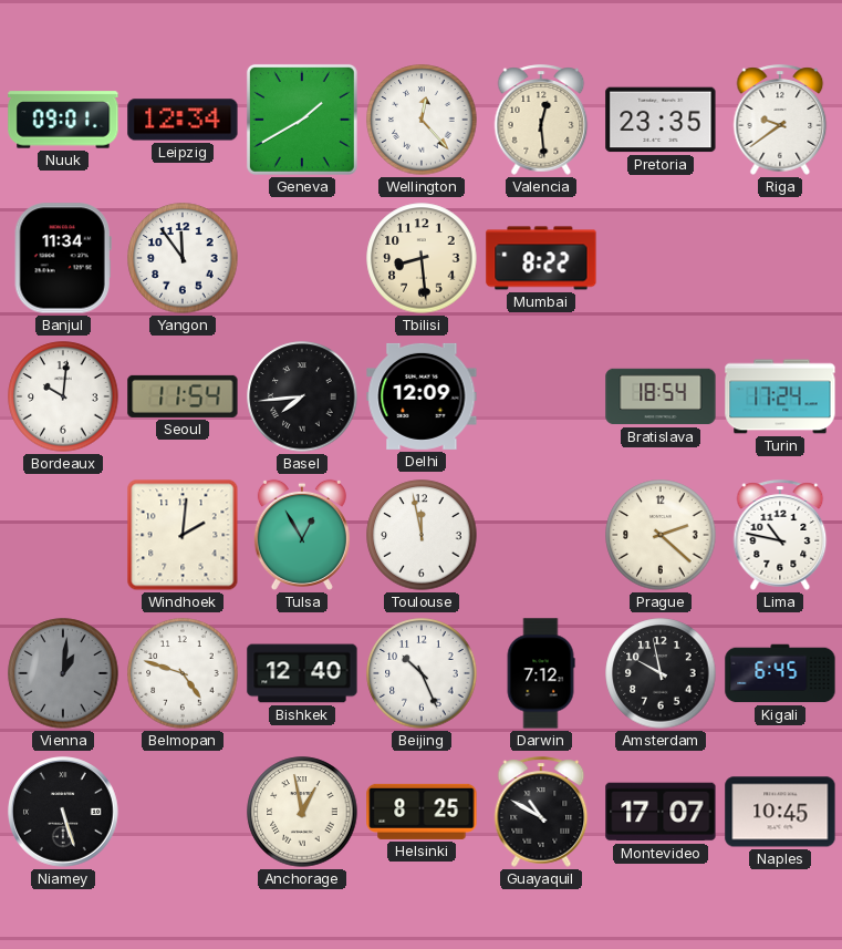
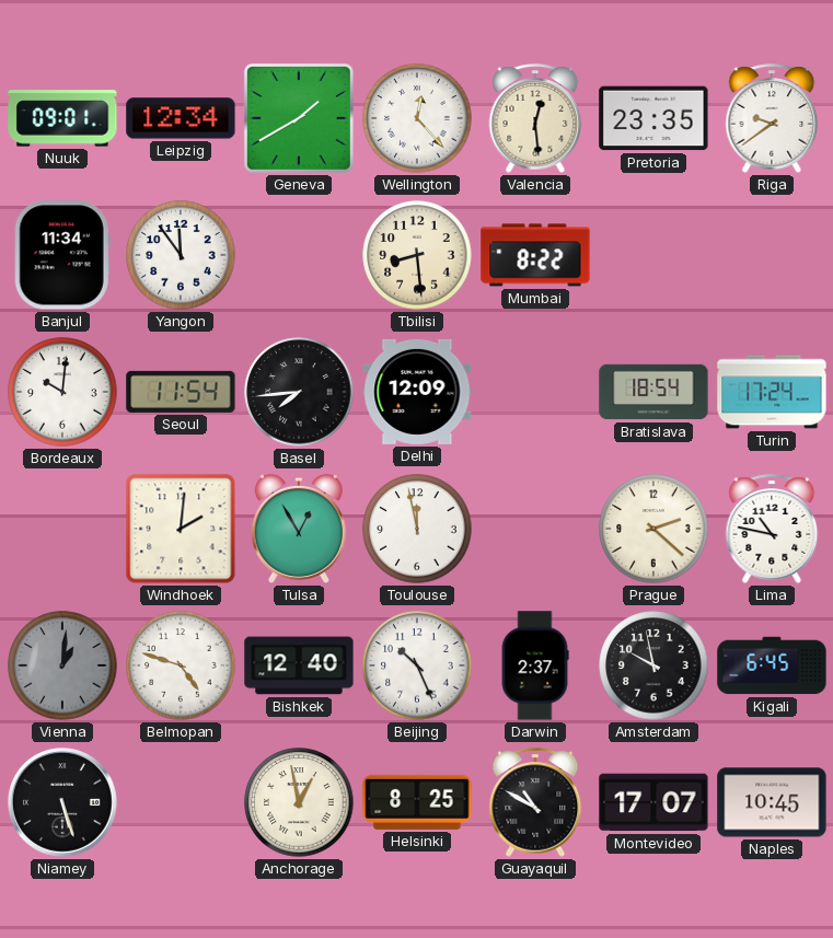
Darwin: 7:12 -> 2:37 (535, 665)
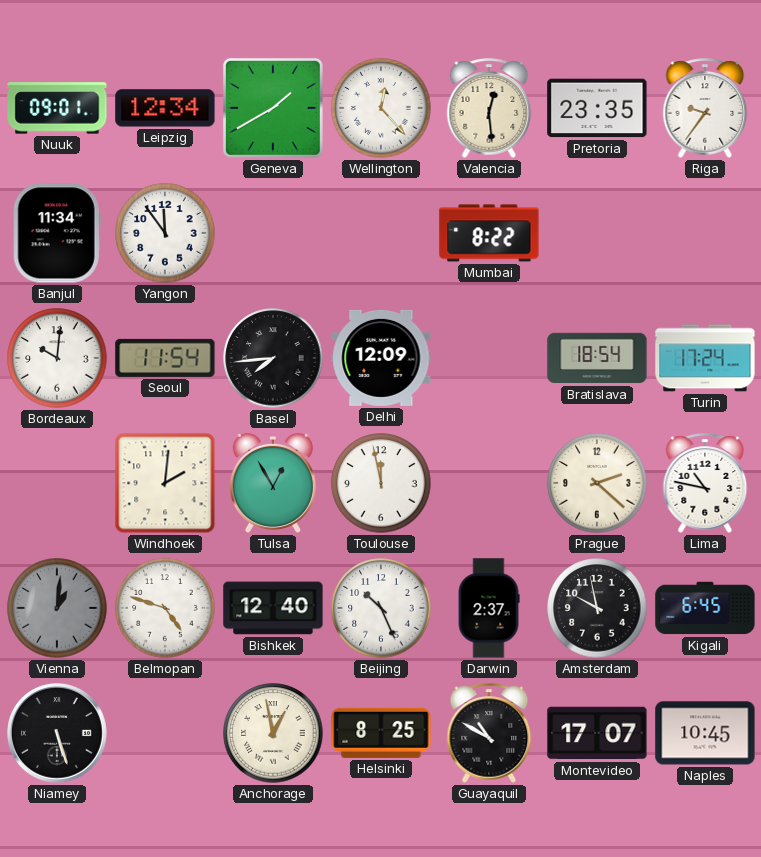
Riga: 9:39 -> 9:36 (705, 108)
Tbilisi: 8:29 -> none (417, 255)
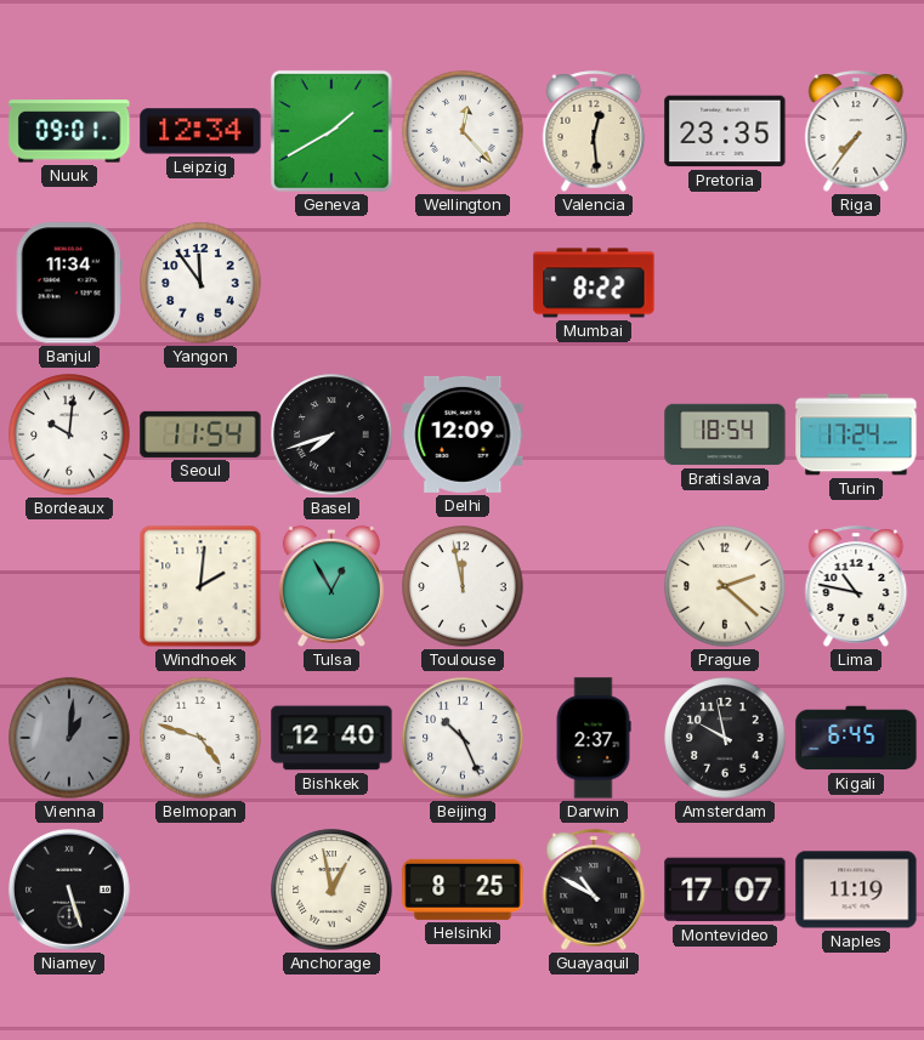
Riga: 9:36 -> 7:36 (856, 131)
Basel: 7:44 -> 7:42 (331, 434)
Naples: 10:45 -> 11:19 (856, 890)
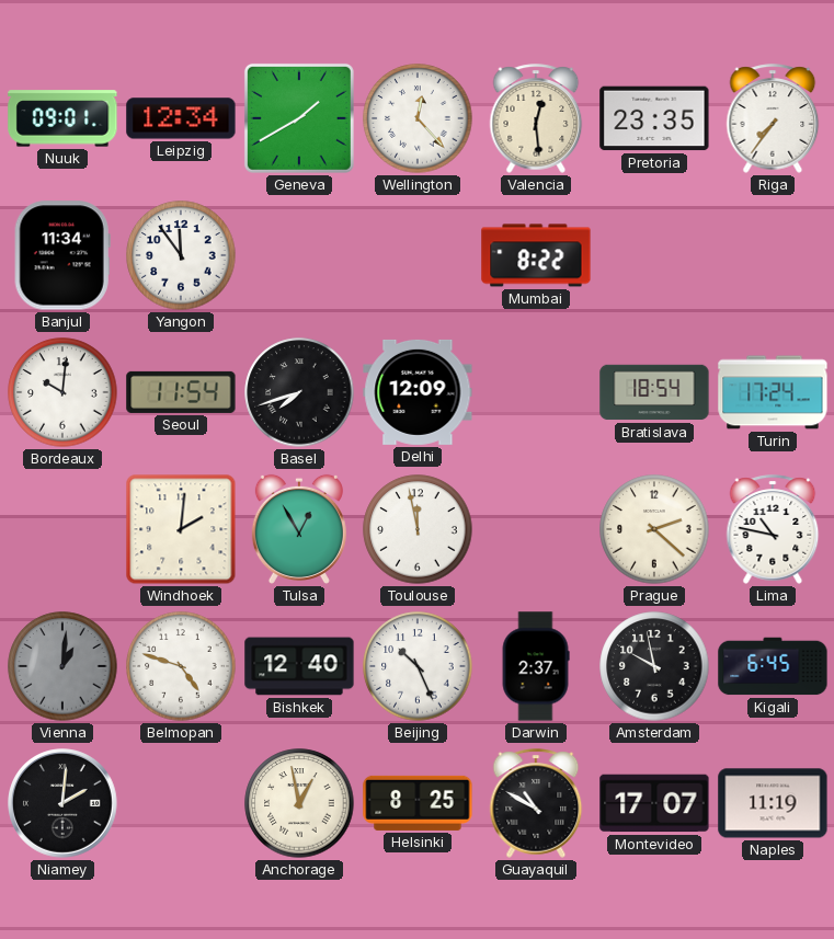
Niamey: 5:27 -> 2:01 (64, 804)
